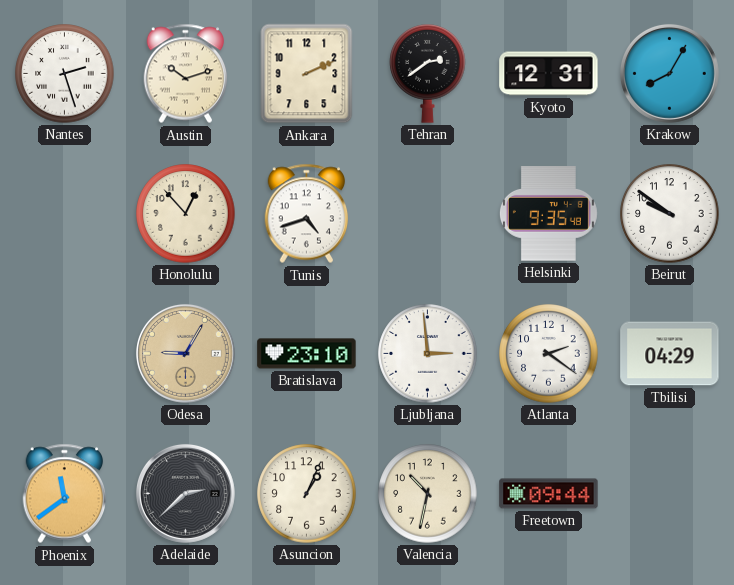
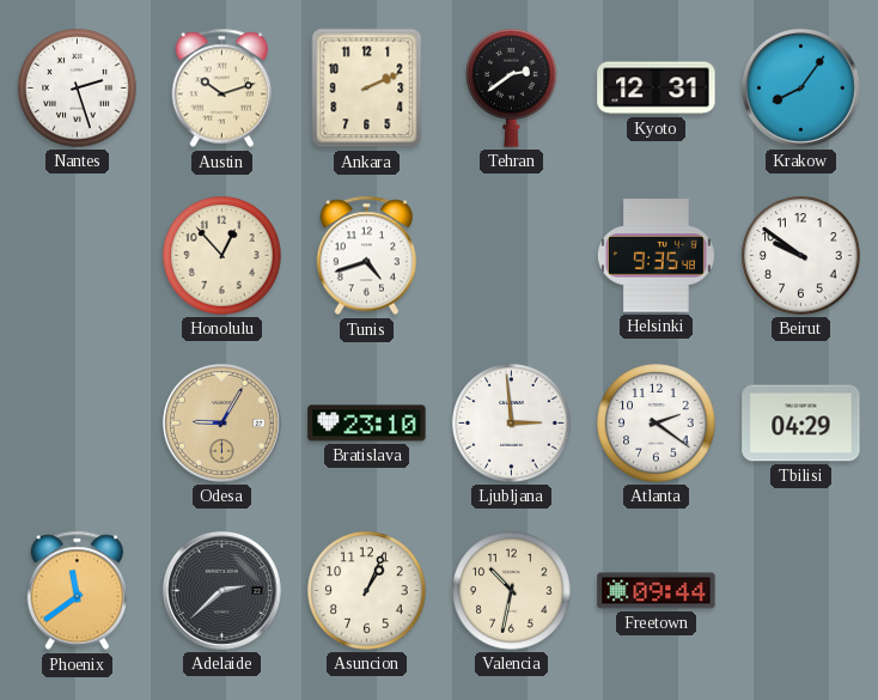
Krakow: 8:05 -> 8:06 (800, 87)
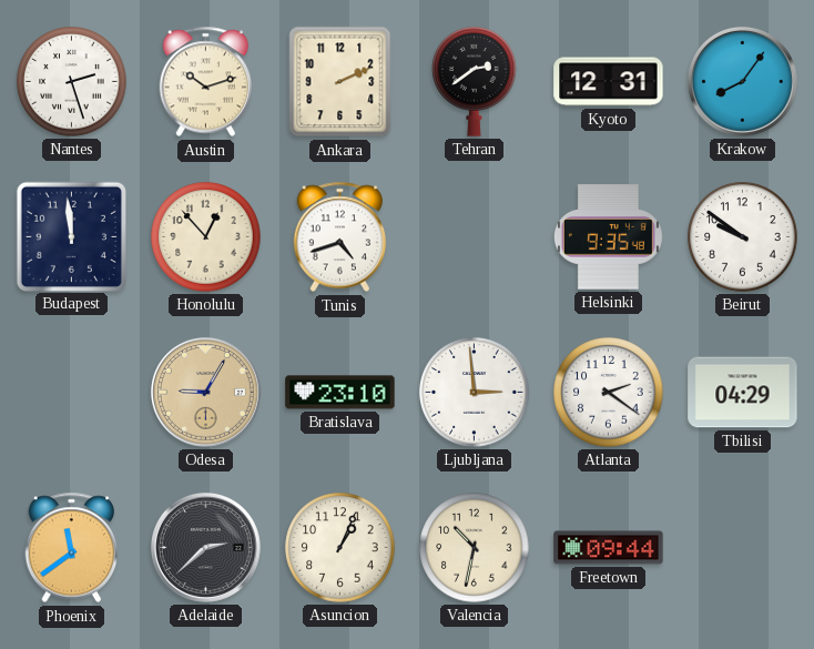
Budapest: none -> 11:59 (71, 236)
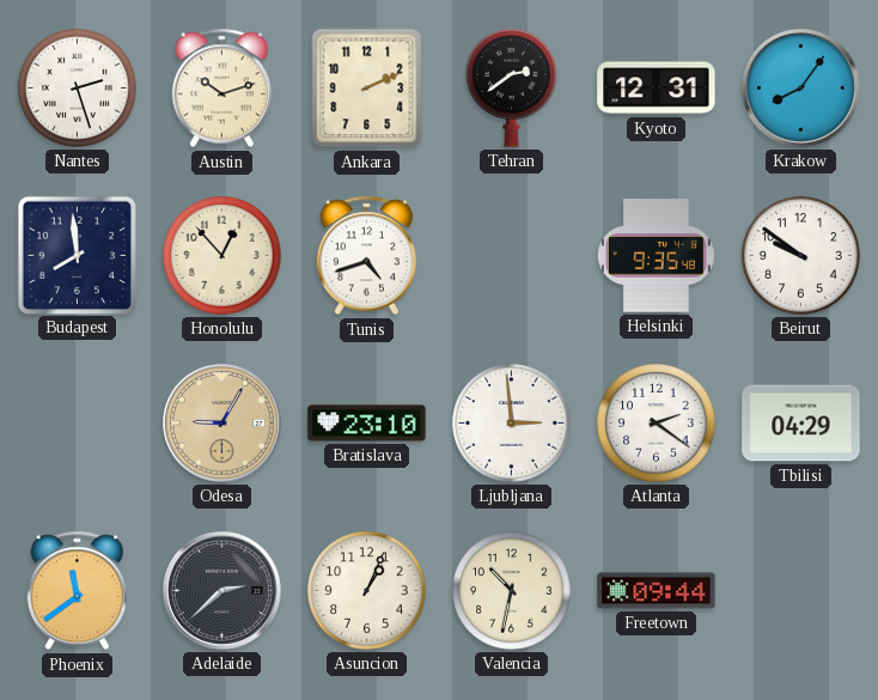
Budapest: 11:59 -> 7:59 (77, 255)
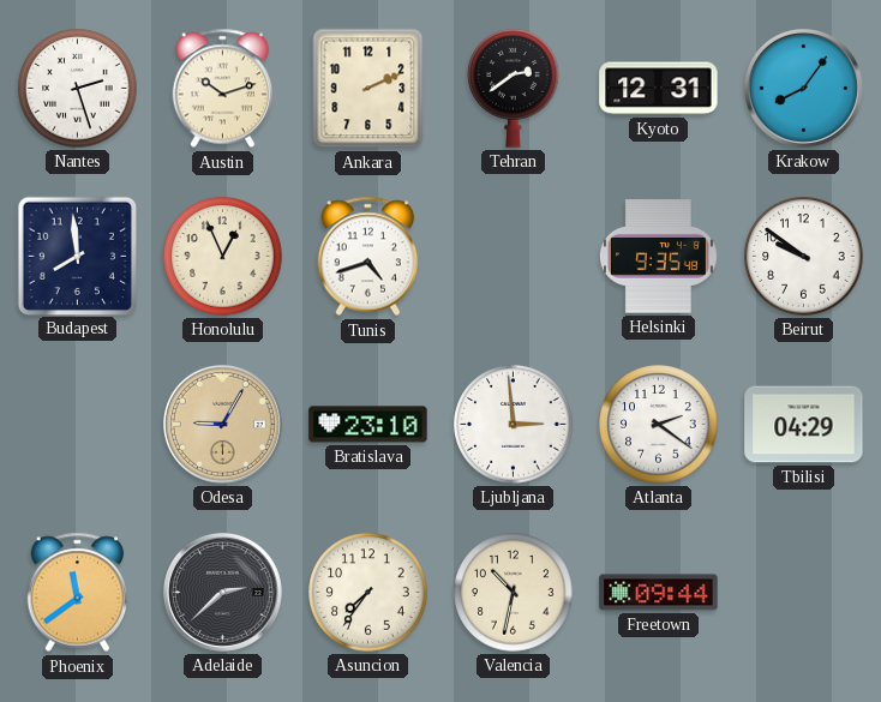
Honolulu: 12:53 -> 12:56 (223, 257)
Asuncion: 1:04 -> 7:36 (368, 593)
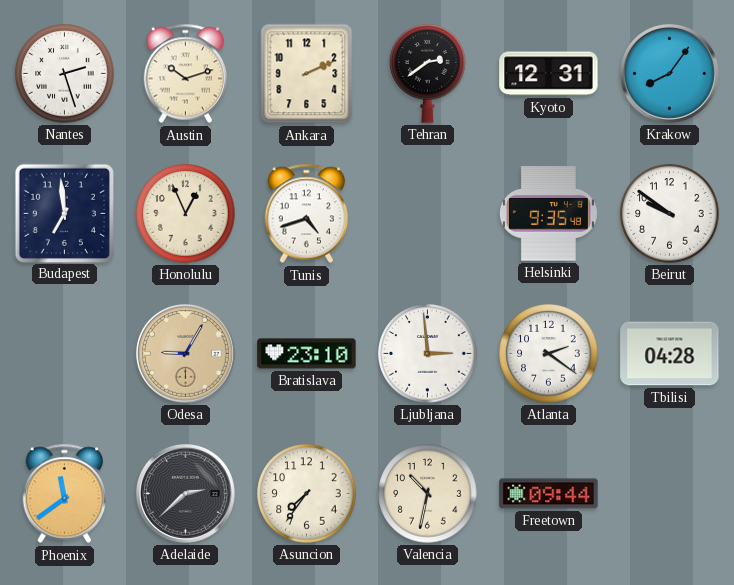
Budapest: 7:59 -> 6:59 (64, 213)
Tbilisi: 04:29 -> 04:28 (670, 354)
